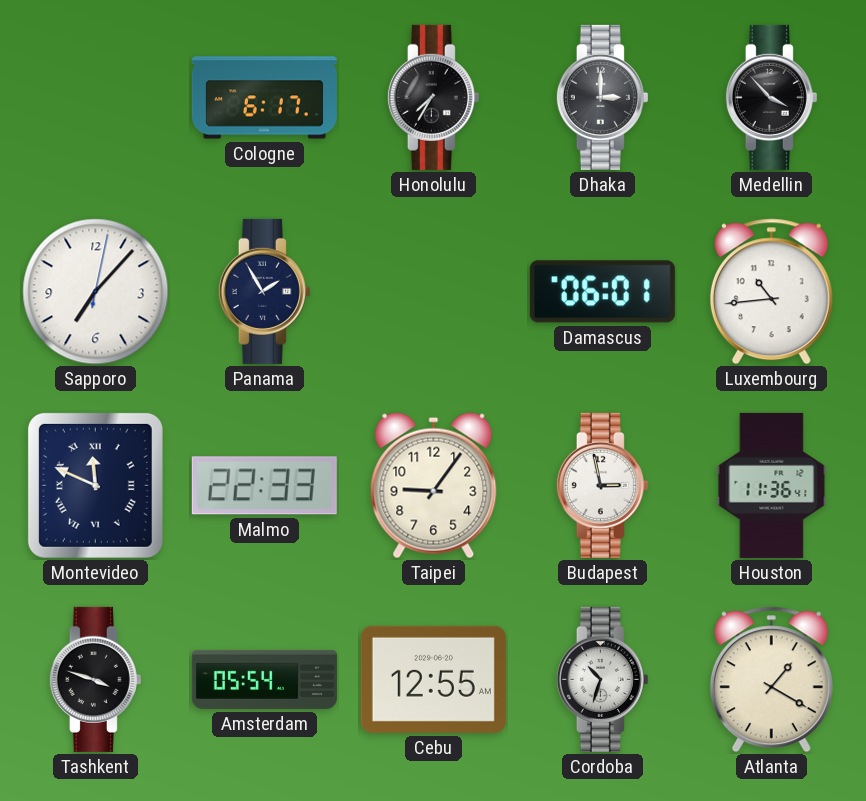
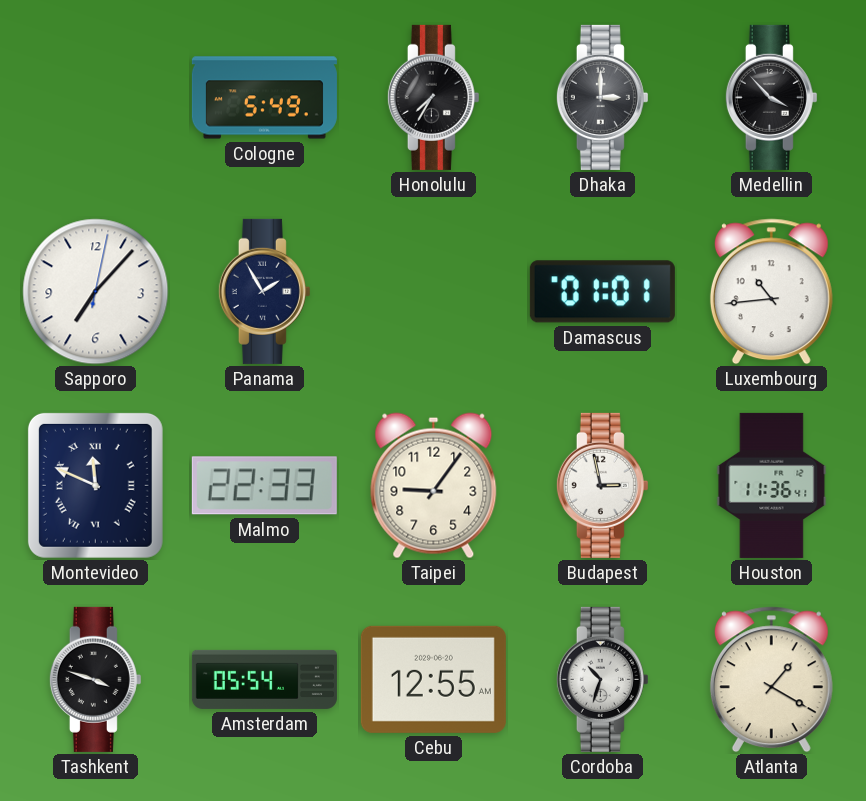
Cologne: 6:17 -> 5:49 (264, 98)
Damascus: 06:01 -> 01:01 (602, 292)
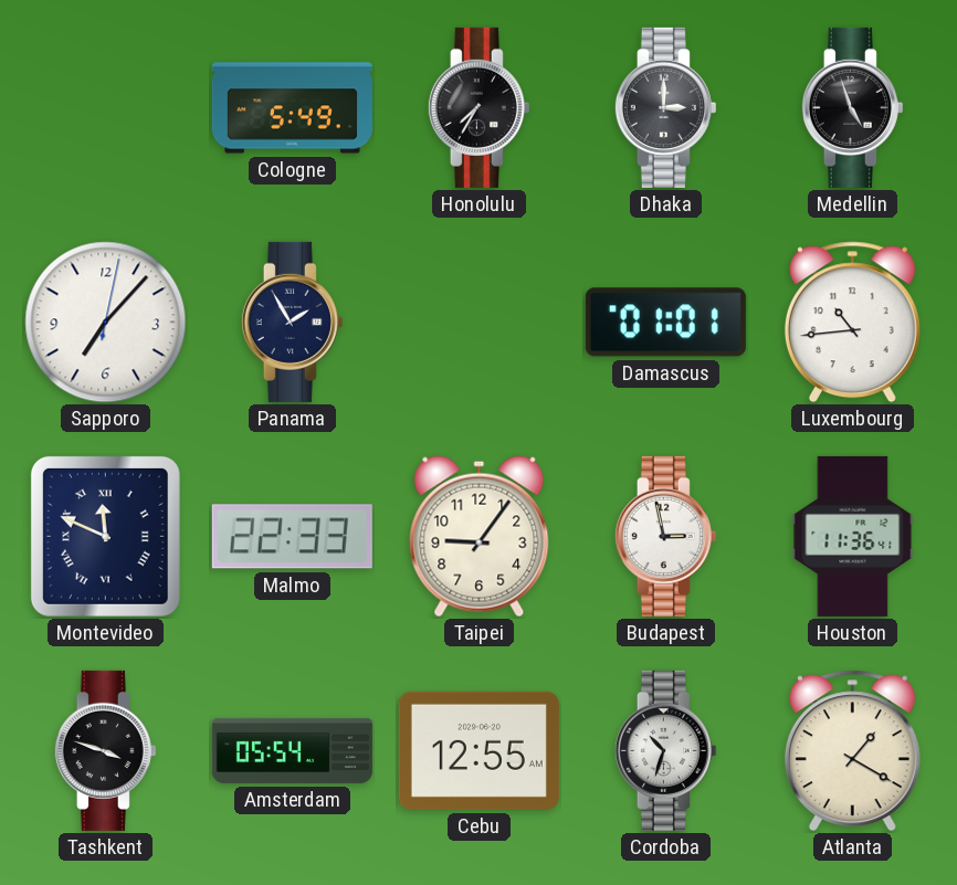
Medellin: 3:53 -> 4:57 (852, 107)
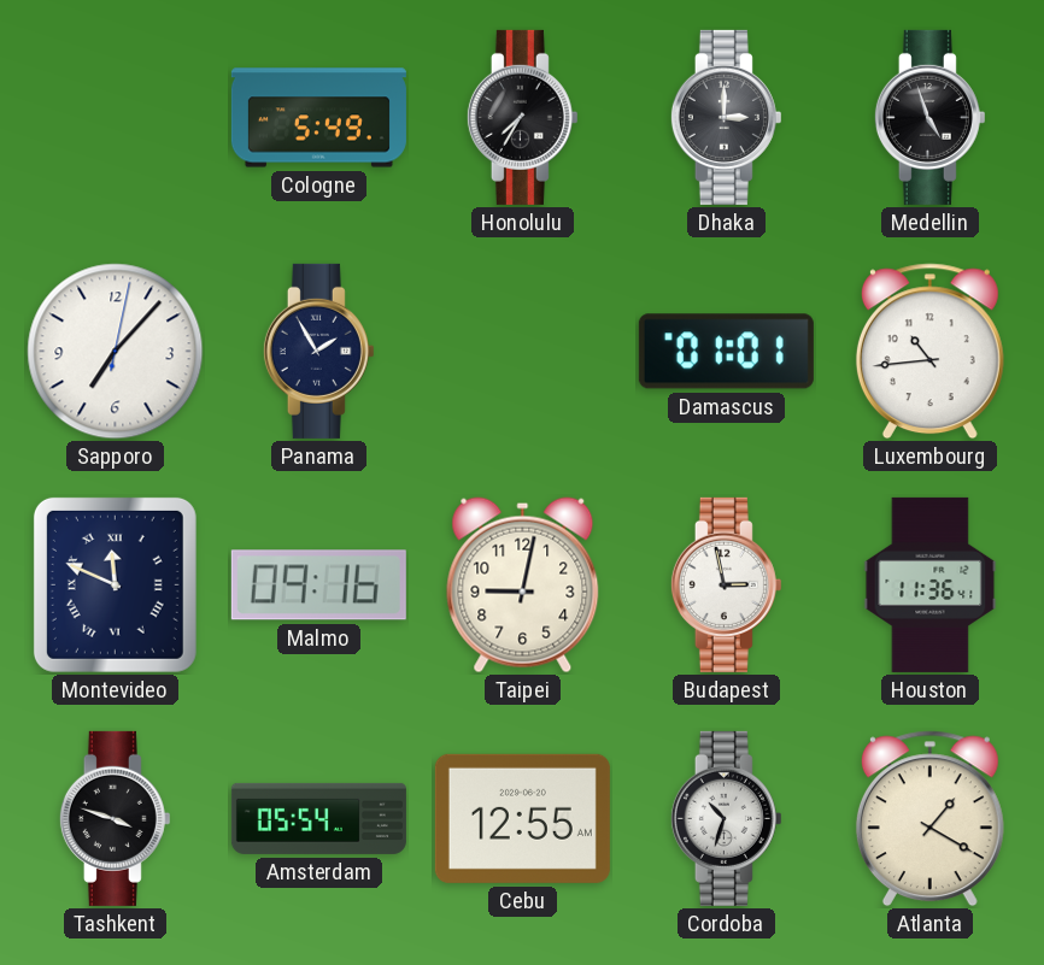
Malmo: 22:33 -> 09:16 (318, 586)
Taipei: 9:06 -> 9:02 (523, 586)
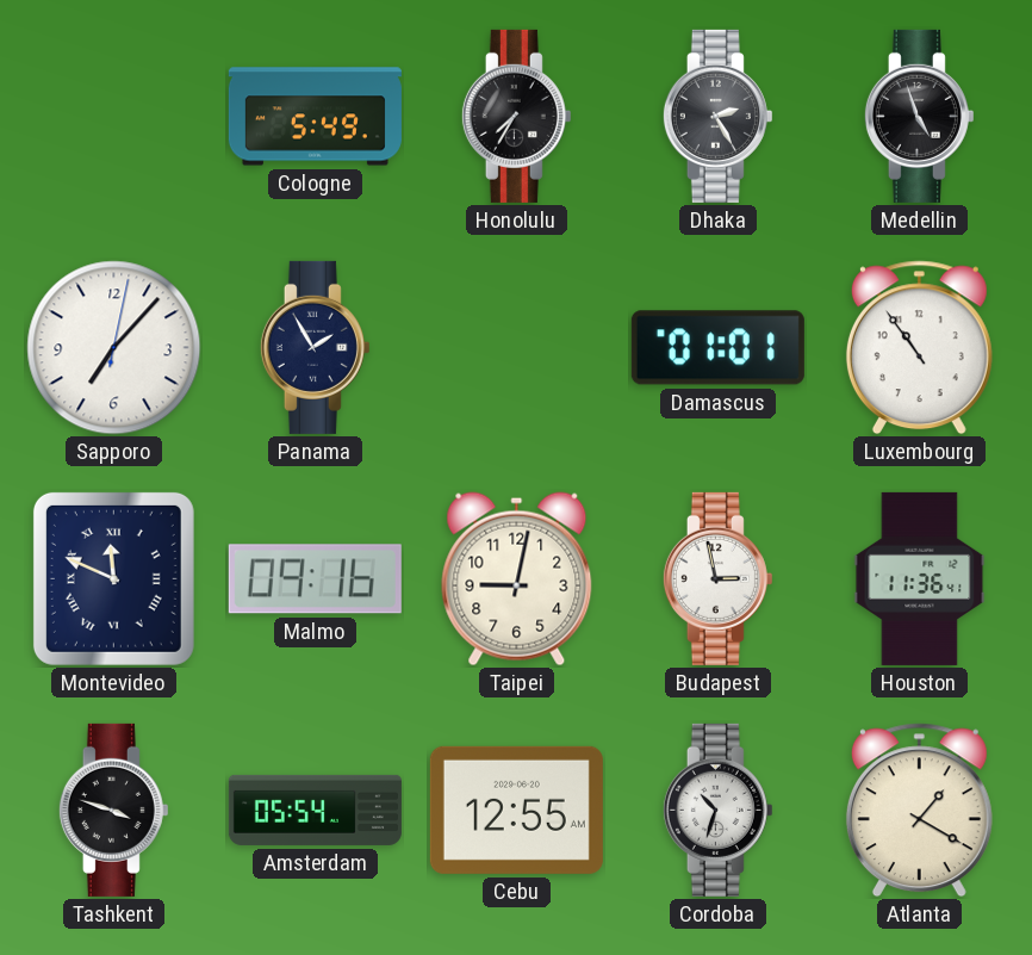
Dhaka: 3:00 -> 2:25 (717, 116)
Luxembourg: 10:44 -> 10:54 (919, 348)
